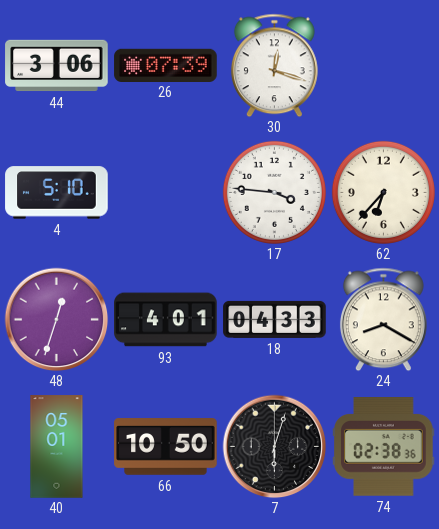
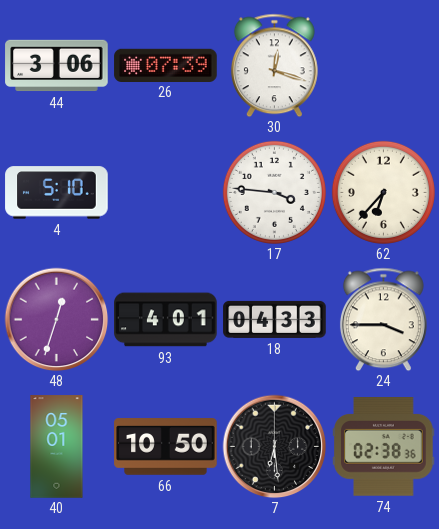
24: 8:20 -> 3:45 (383, 319)
7: 6:03 -> 6:29 (274, 446)
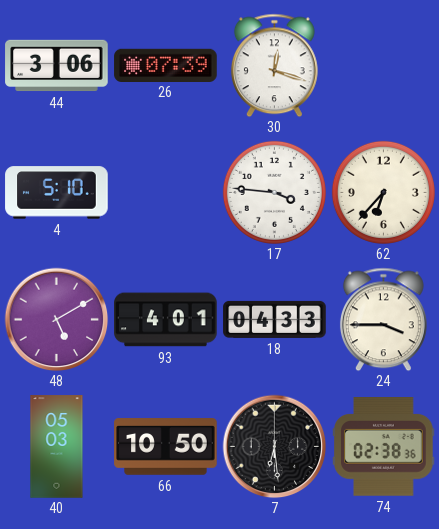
48: 12:33 -> 5:10 (56, 319)
40: 05:01 -> 05:03 (57, 447)
